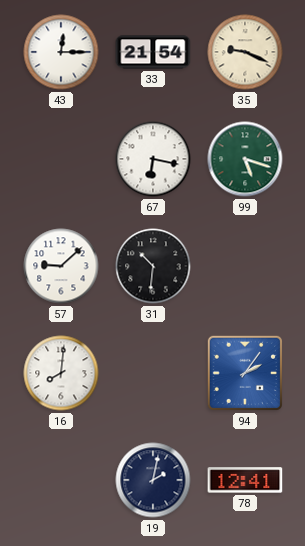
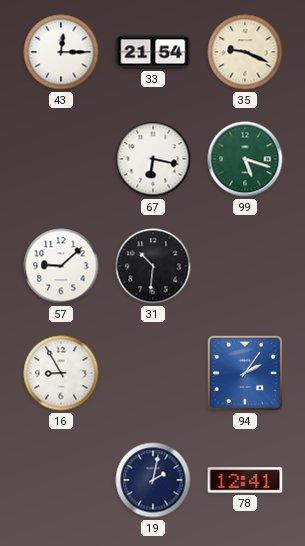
16: 8:01 -> 8:55 (61, 373)
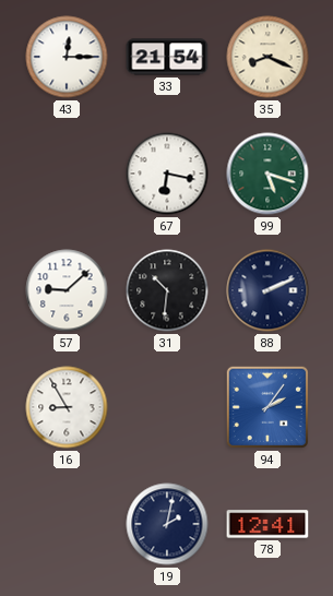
35: 9:19 -> 8:19 (267, 57)
88: none -> 2:11 (267, 290)
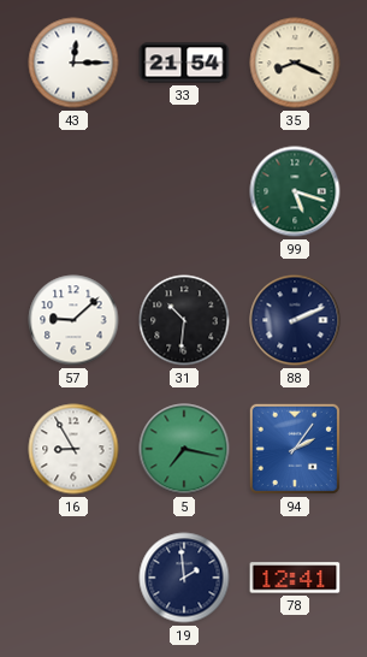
67: 6:17 -> none (167, 174)
5: none -> 7:17 (184, 449)
19: 2:02 -> 1:59 (184, 578)
